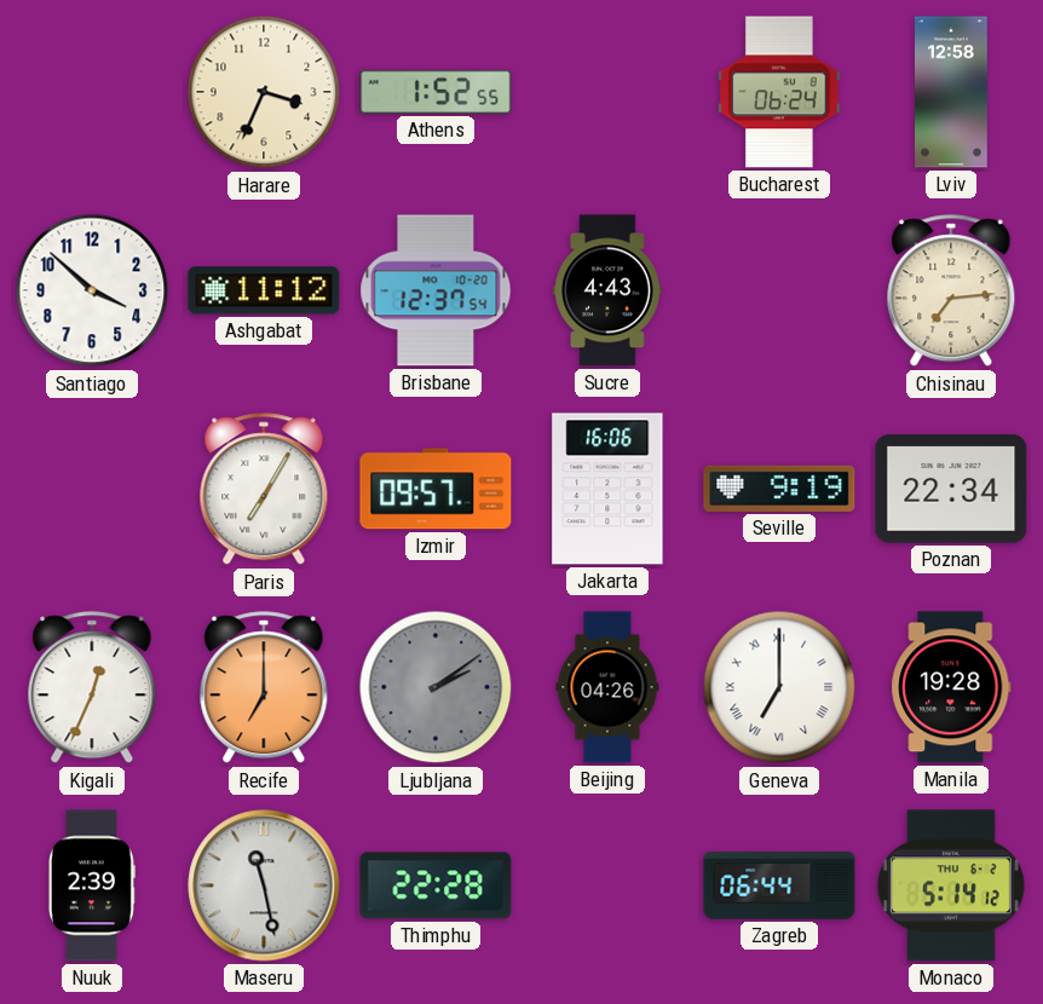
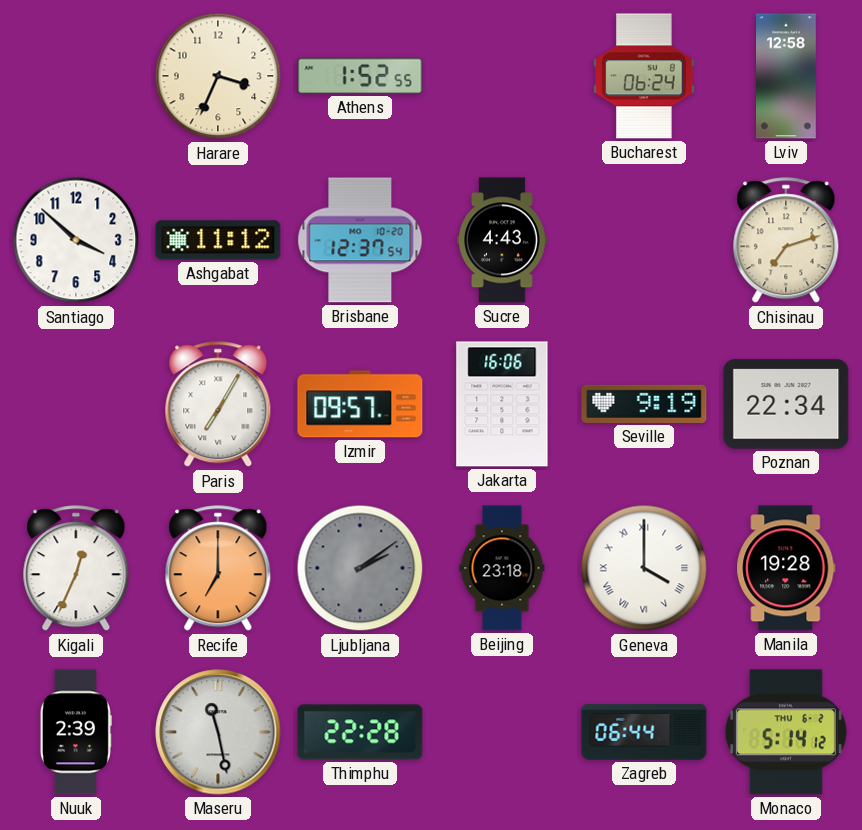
Chisinau: 7:14 -> 7:12 (786, 241)
Beijing: 04:26 -> 23:18 (502, 568)
Geneva: 7:00 -> 4:00 (644, 568)
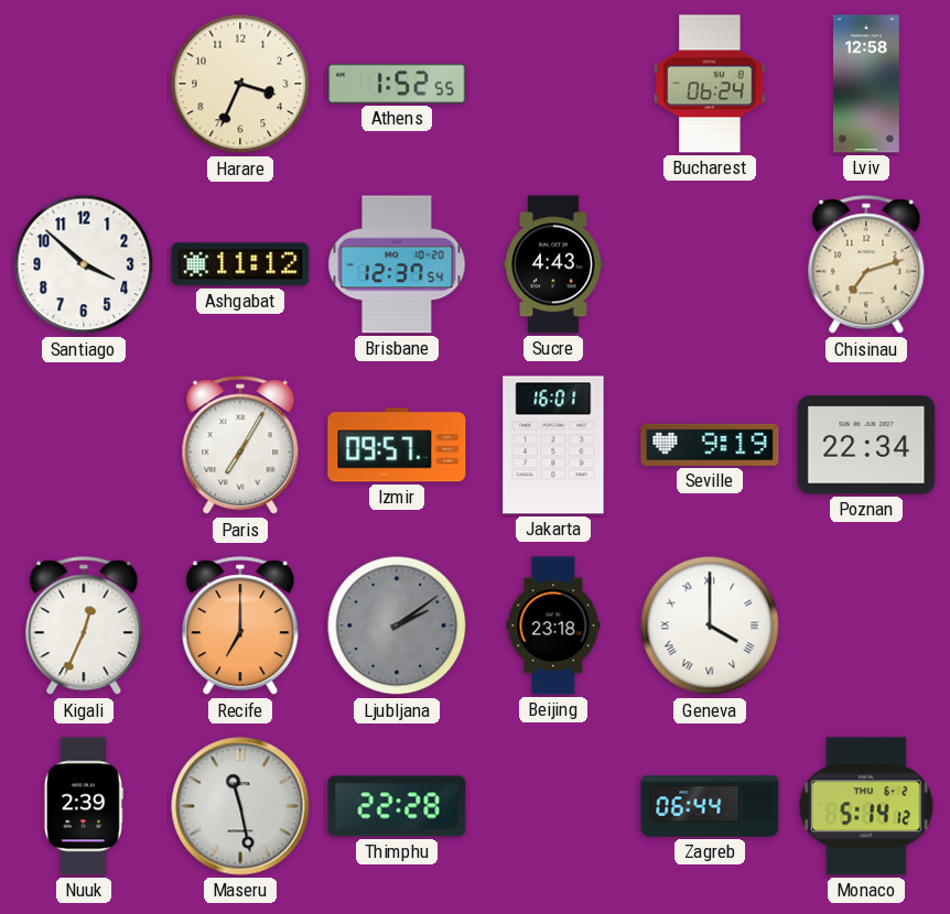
Jakarta: 16:06 -> 16:01 (553, 445)
Manila: 19:28 -> none (786, 568)
